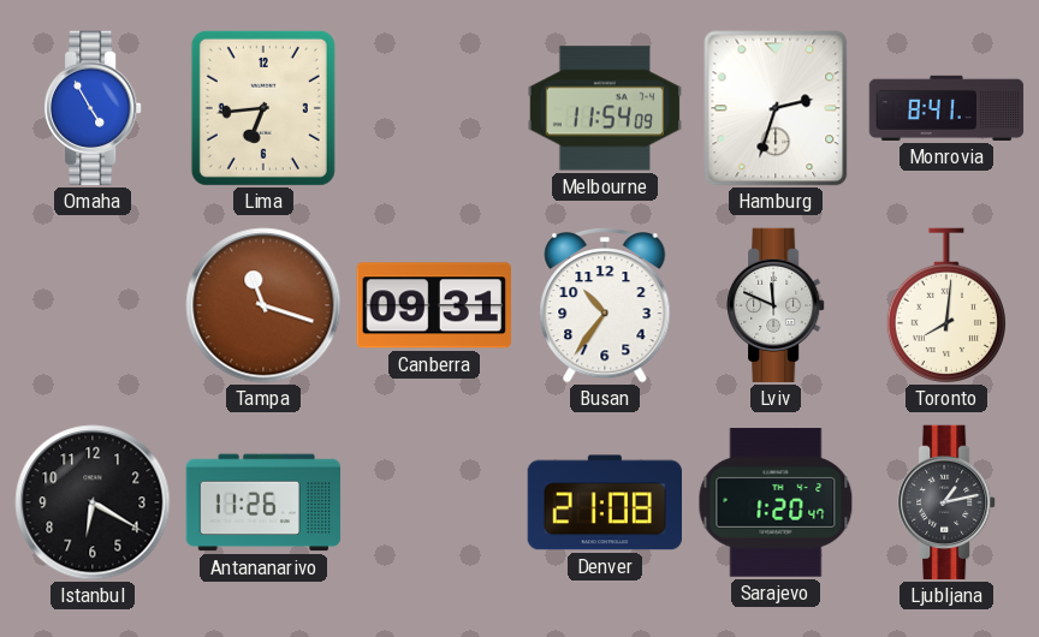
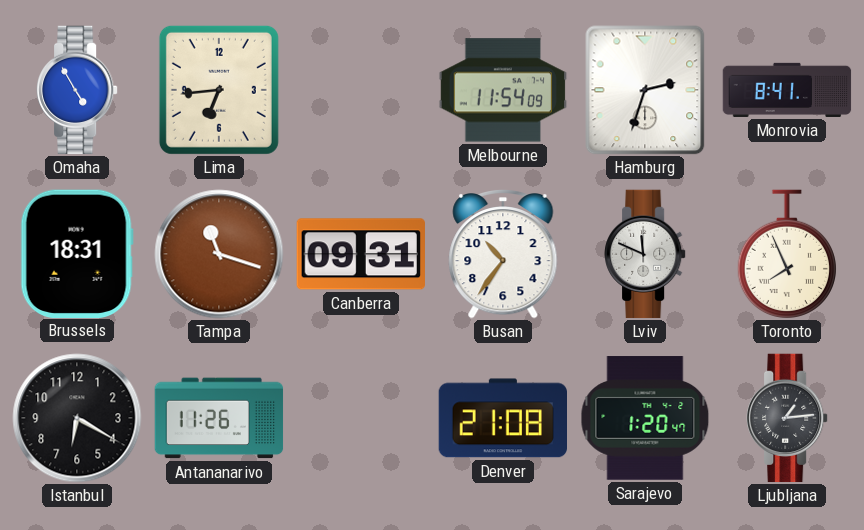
Brussels: none -> 18:31 (77, 253)
Toronto: 8:01 -> 7:56 (787, 254)
Ljubljana: 1:13 -> 1:14 (787, 418)
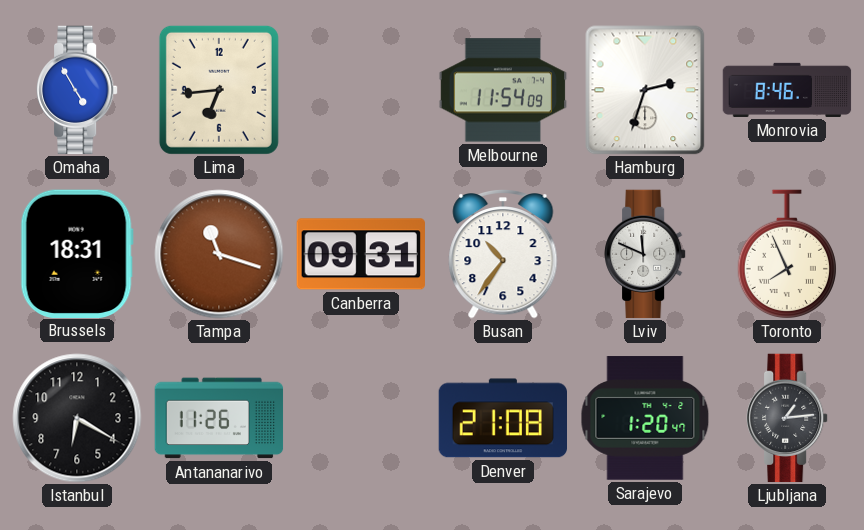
Monrovia: 8:41 -> 8:46 (787, 90)
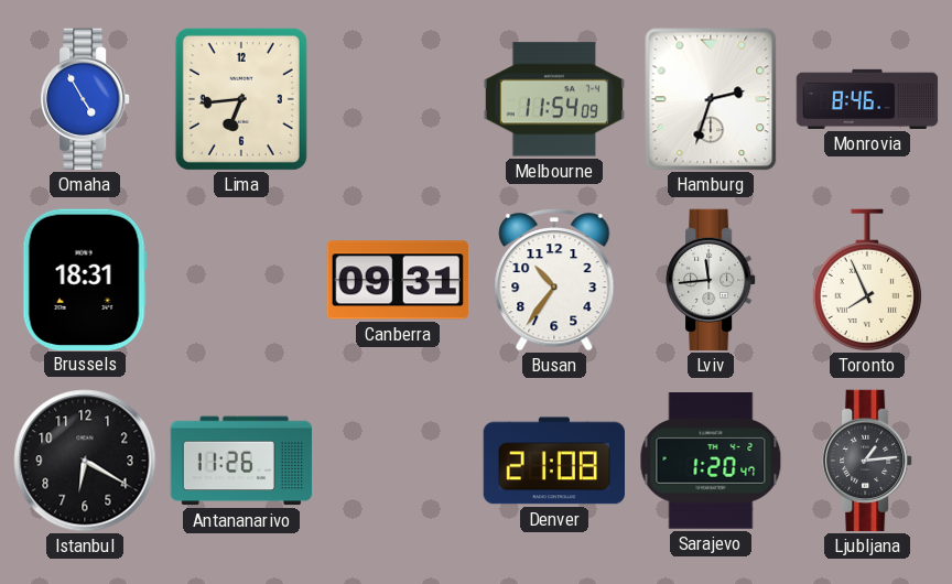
Tampa: 11:18 -> none (219, 254)
Lviv: 11:49 -> 11:44 (711, 280)
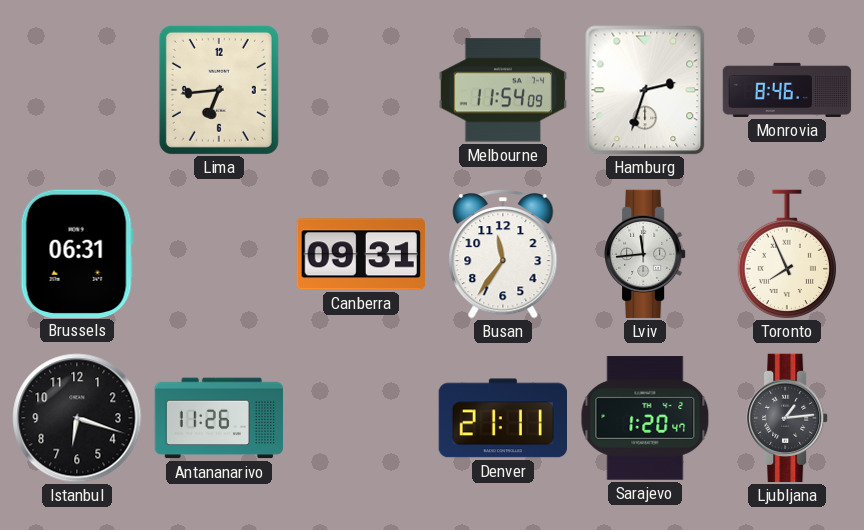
Omaha: 4:55 -> none (85, 99)
Brussels: 18:31 -> 06:31 (77, 253)
Busan: 10:36 -> 11:36 (503, 254)
Istanbul: 6:20 -> 6:18 (77, 418)
Denver: 21:08 -> 21:11 (503, 418)
